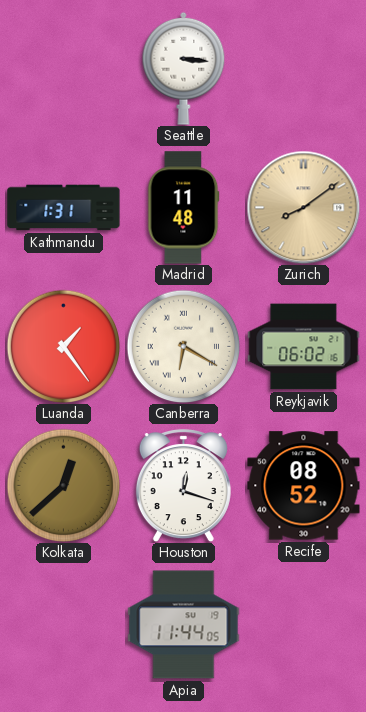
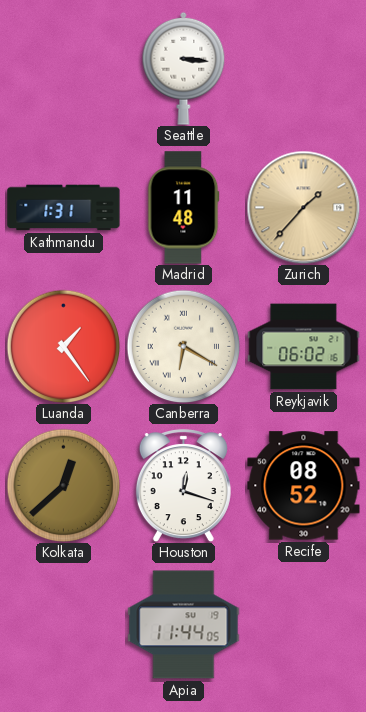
Zurich: 8:09 -> 1:37 (303, 207)
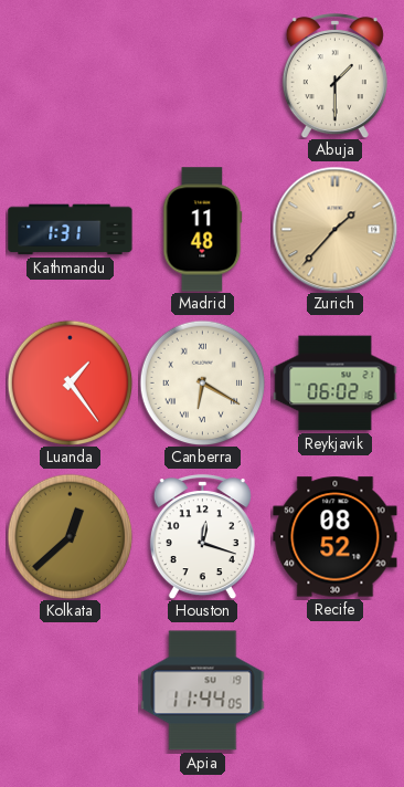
Seattle: 3:16 -> none (184, 68)
Abuja: none -> 1:30 (334, 76)
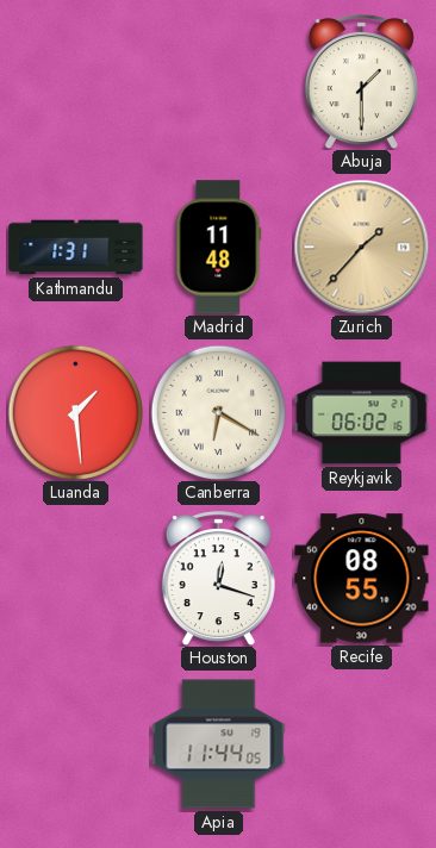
Luanda: 1:24 -> 1:29 (75, 412)
Kolkata: 12:38 -> none (70, 536)
Recife: 08:52 -> 08:55 (362, 579)
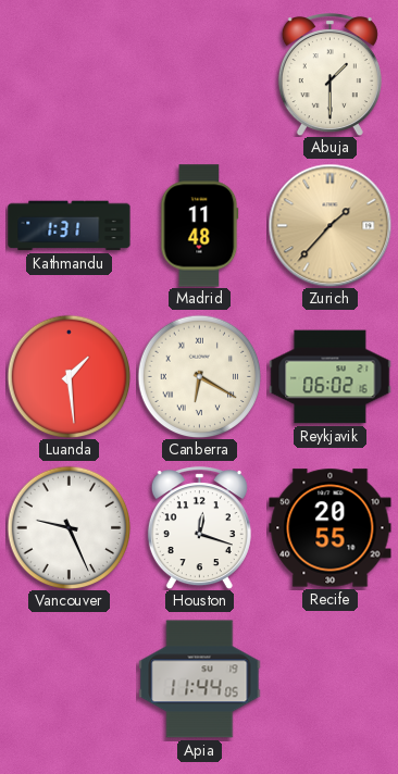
Vancouver: none -> 9:26 (69, 527)
Recife: 08:55 -> 20:55 (331, 528)
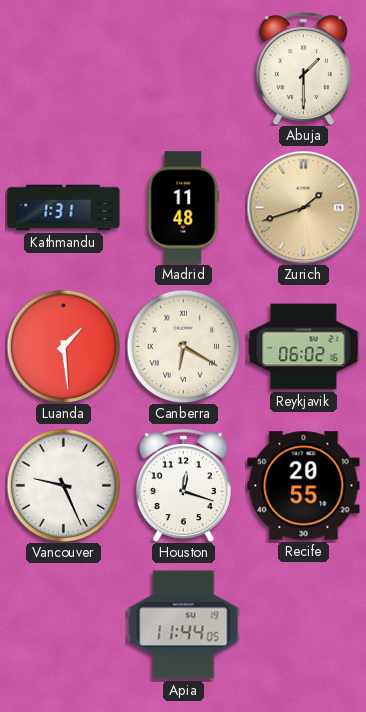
Zurich: 1:37 -> 1:42 (303, 207)
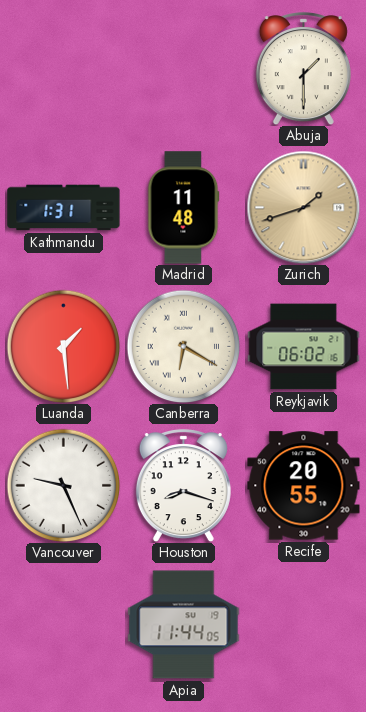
Houston: 12:18 -> 8:18 (183, 486)
